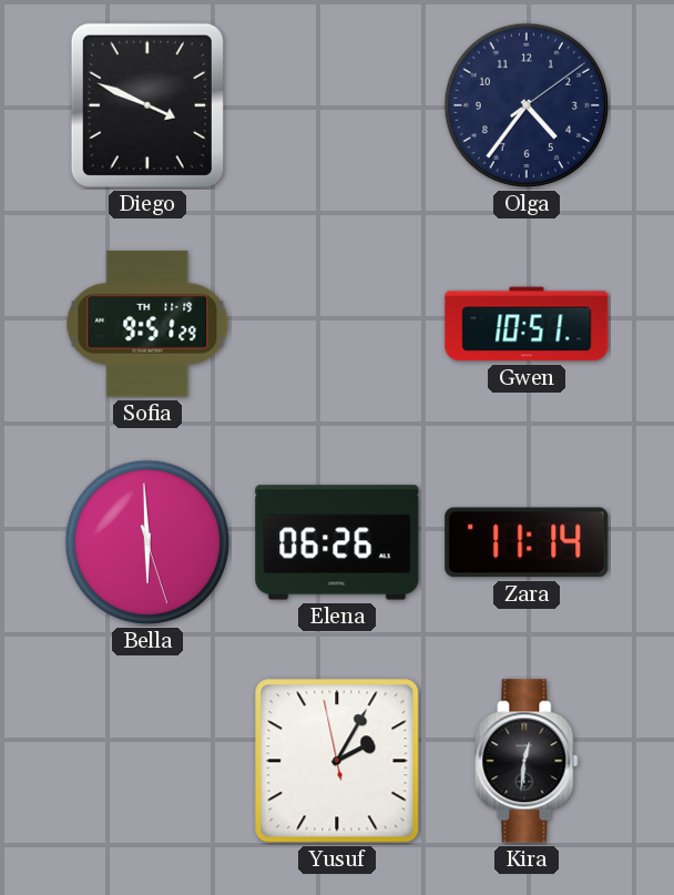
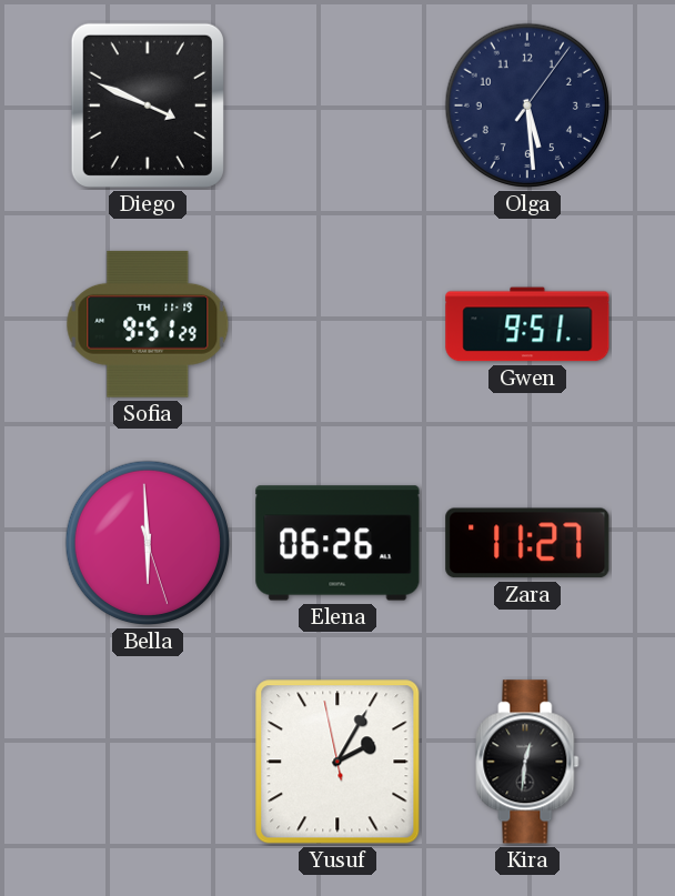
Olga: 4:36 -> 5:29 (527, 105)
Gwen: 10:51 -> 9:51 (527, 324)
Zara: 11:14 -> 11:27 (527, 543)
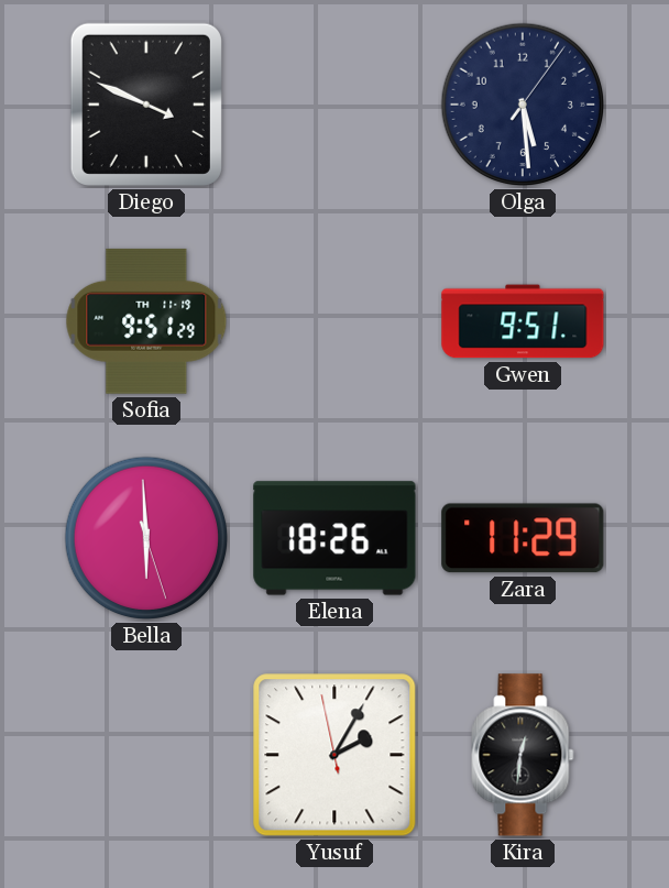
Elena: 06:26 -> 18:26 (334, 538)
Zara: 11:27 -> 11:29 (523, 538)
